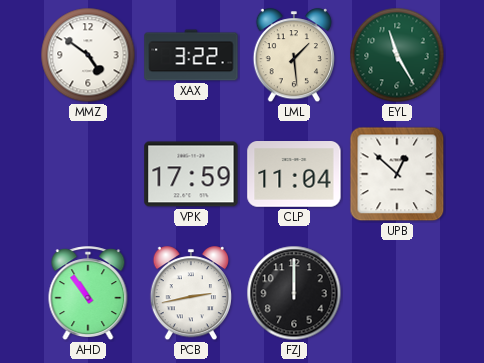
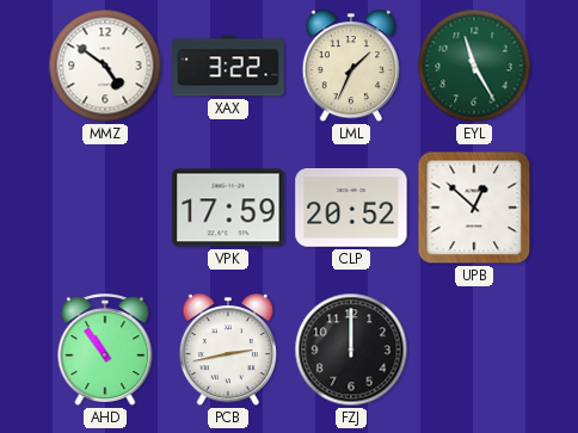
LML: 1:29 -> 1:34 (351, 67)
CLP: 11:04 -> 20:52 (351, 209)
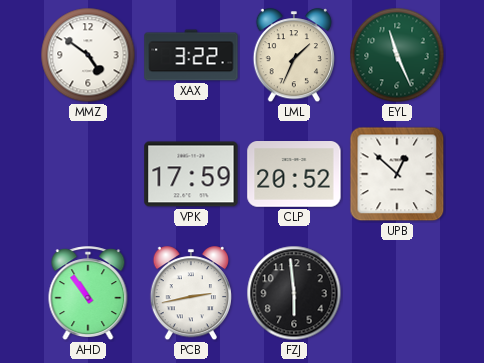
EYL: 11:25 -> 11:26 (397, 55)
FZJ: 12:00 -> 5:59 (294, 293)
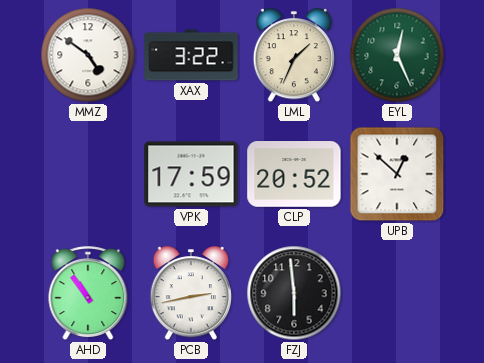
EYL: 11:26 -> 12:26 (397, 55)
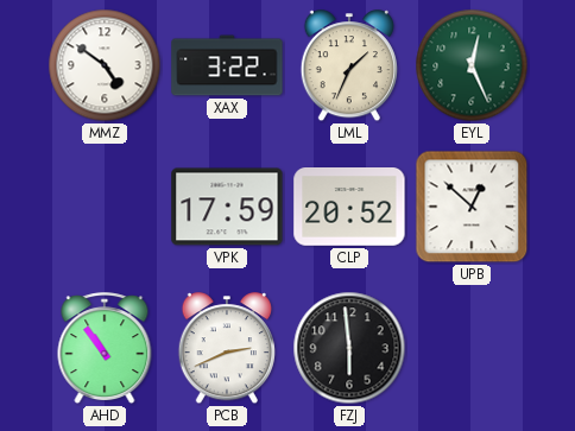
PCB: 2:43 -> 2:41 (227, 349)
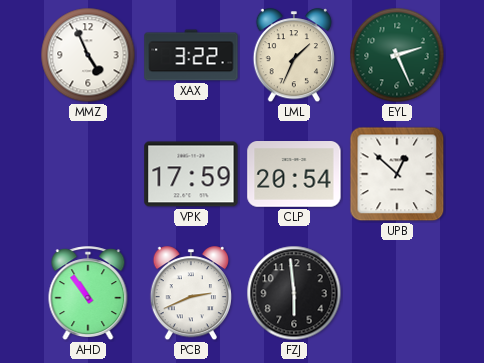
MMZ: 4:51 -> 4:56 (88, 55)
EYL: 12:26 -> 2:26 (397, 55)
CLP: 20:52 -> 20:54 (294, 175)
